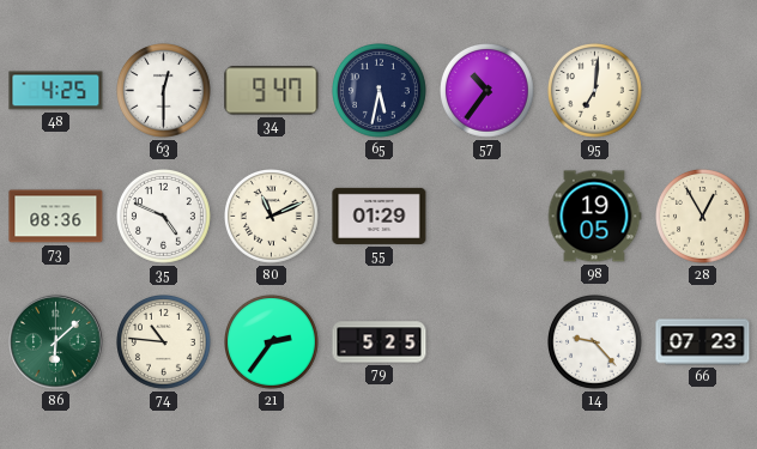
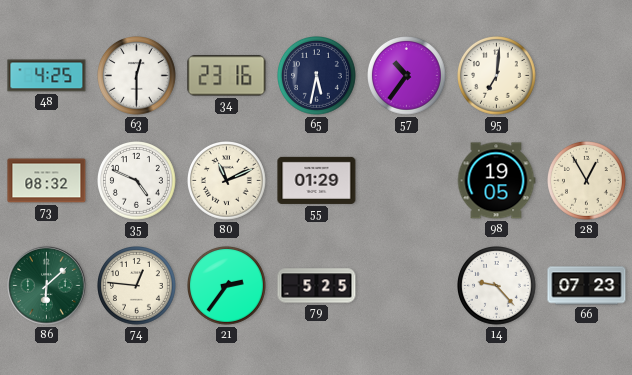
34: 9:47 -> 23:16 (227, 76)
73: 08:36 -> 08:32 (47, 181)
74: 10:46 -> 12:46 (137, 286)
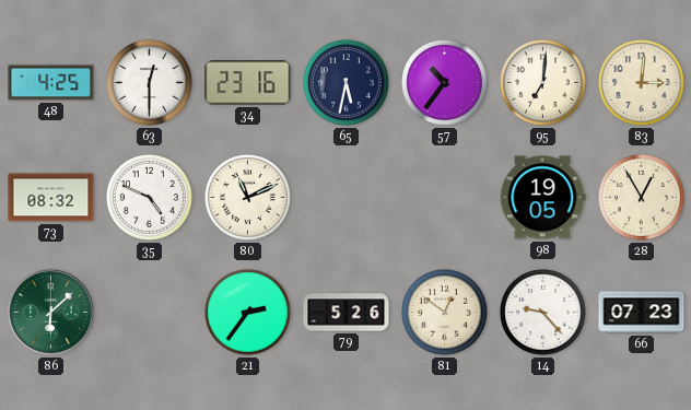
83: none -> 3:01 (642, 83)
55: 01:29 -> none (317, 180)
74: 12:46 -> none (137, 286)
79: 5:25 -> 5:26 (347, 313)
81: none -> 12:51 (445, 313)
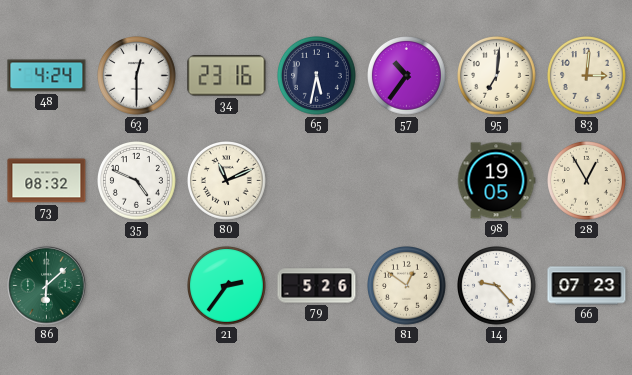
48: 4:25 -> 4:24 (47, 76)
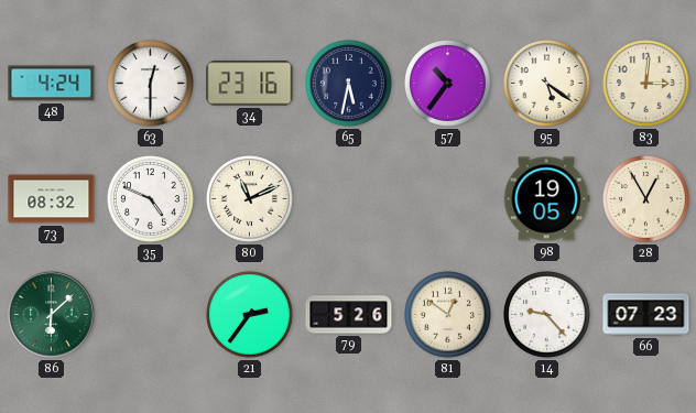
95: 7:01 -> 5:21 (547, 84)
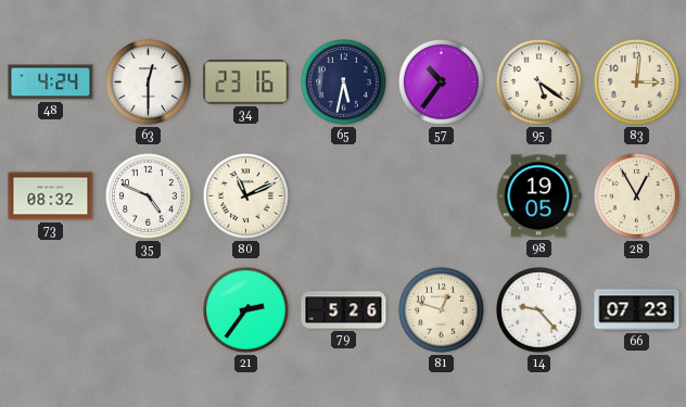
86: 6:08 -> none (52, 315)
81: 12:51 -> 12:48 (442, 310)
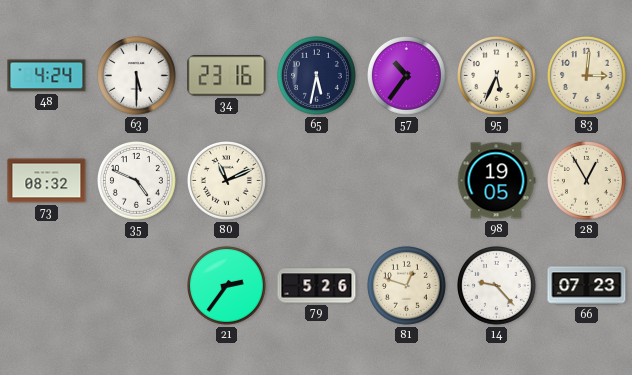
63: 12:30 -> 5:30 (137, 76)
95: 5:21 -> 5:34 (497, 76)
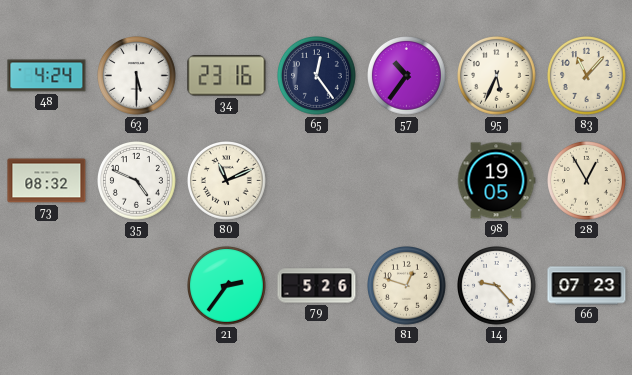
65: 5:32 -> 12:24 (317, 76)
83: 3:01 -> 11:07 (587, 76)
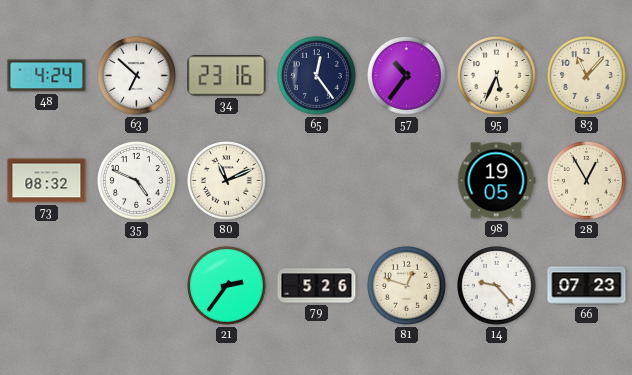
63: 5:30 -> 6:52 (137, 76)
